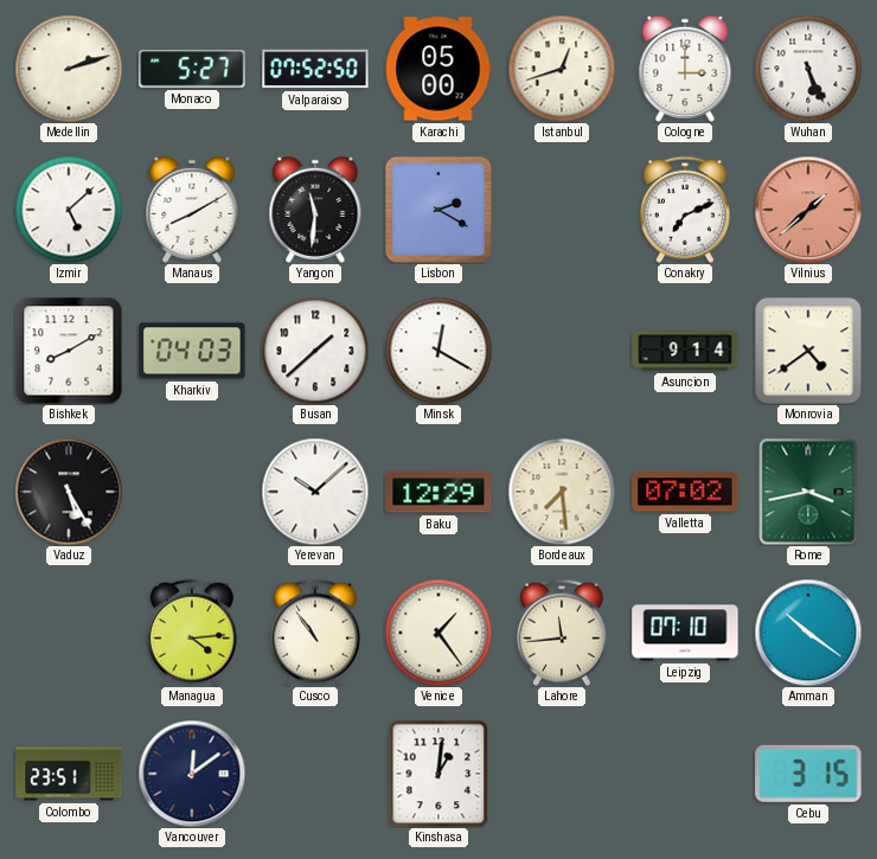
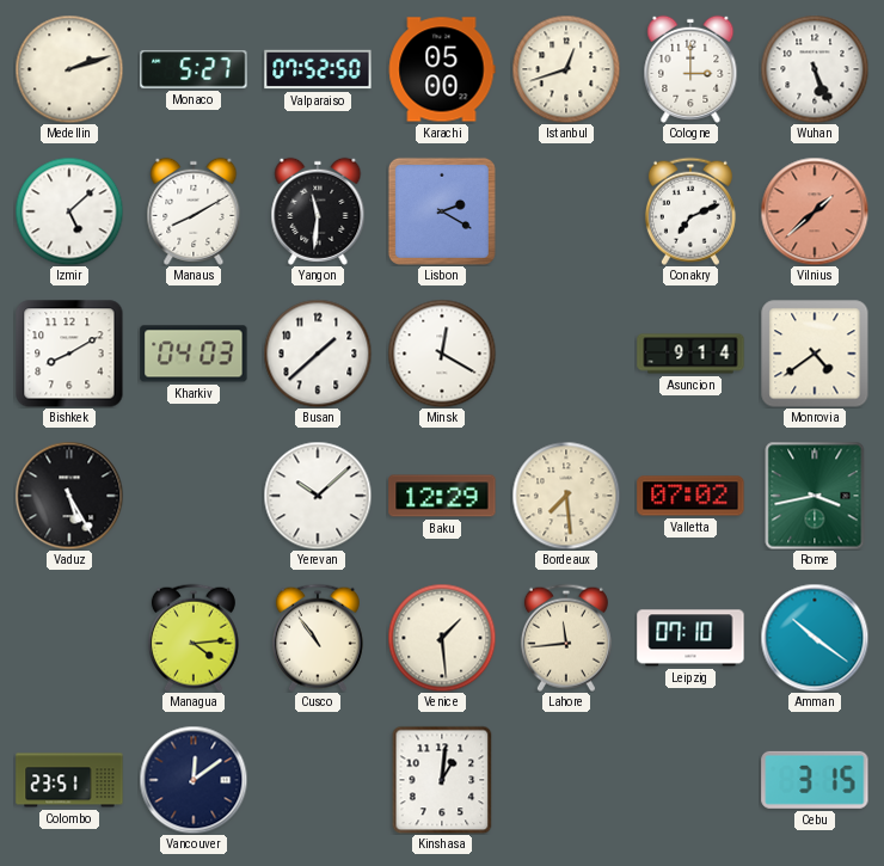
Venice: 1:24 -> 1:29 (442, 638)
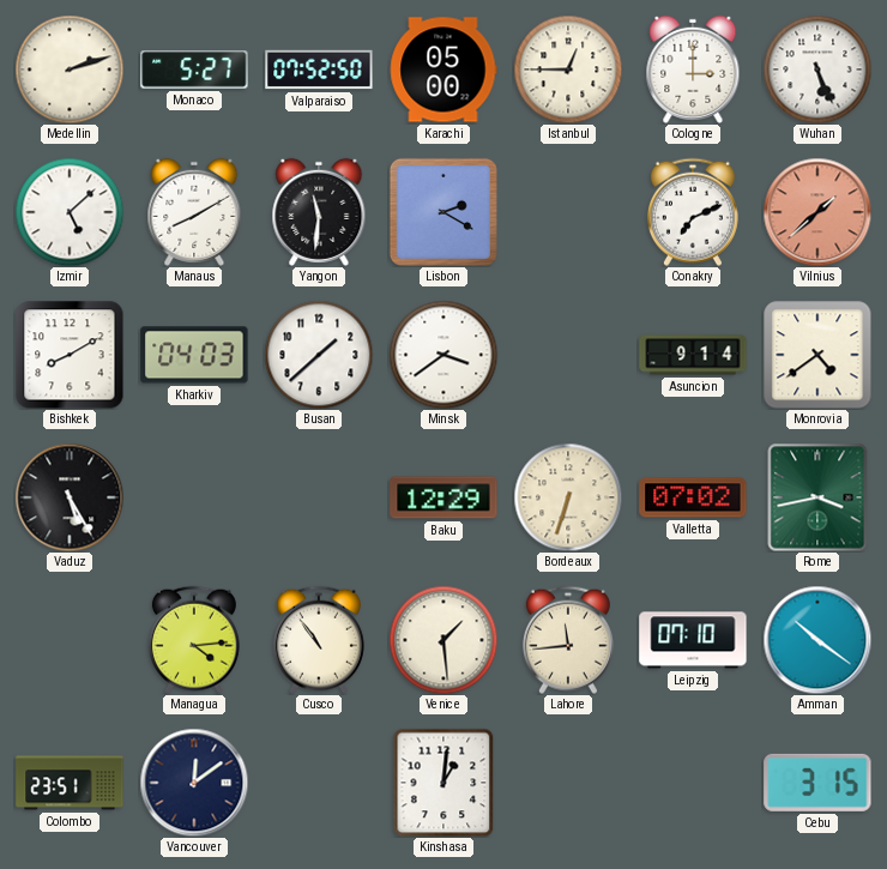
Istanbul: 12:42 -> 12:45 (568, 70)
Minsk: 12:20 -> 3:39 (444, 355)
Yerevan: 10:08 -> none (318, 496)
Bordeaux: 7:29 -> 6:33 (568, 497)
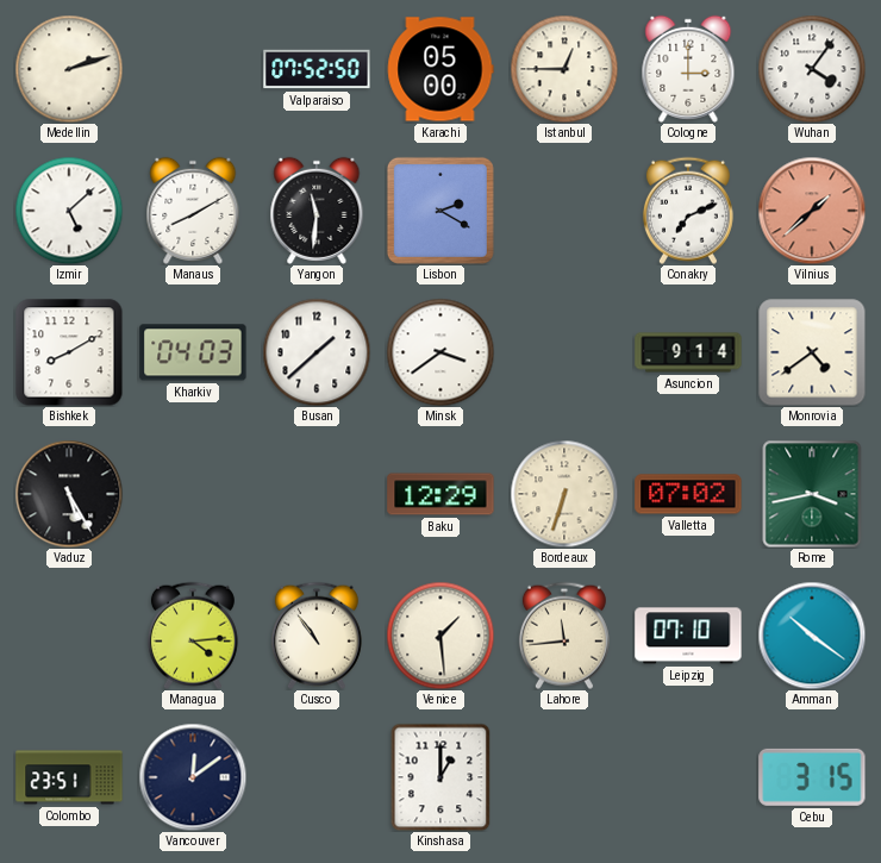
Monaco: 5:27 -> none (194, 71)
Wuhan: 5:26 -> 4:06 (812, 69)
Kinshasa: 1:01 -> 1:00 (440, 777)
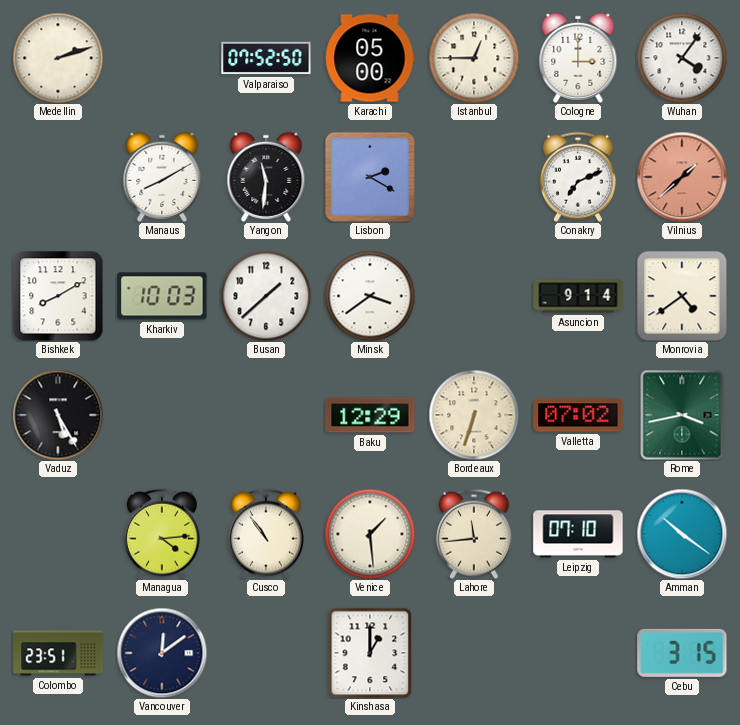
Izmir: 5:08 -> none (69, 211)
Kharkiv: 04:03 -> 10:03 (162, 296)
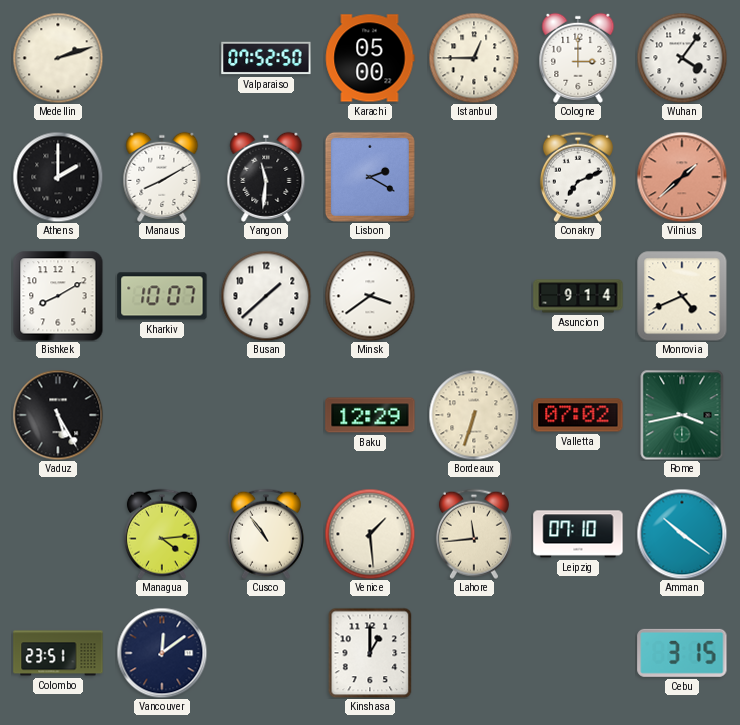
Athens: none -> 2:00 (58, 177)
Kharkiv: 10:03 -> 10:07 (162, 296)
Monrovia: 4:39 -> 4:41 (682, 296)
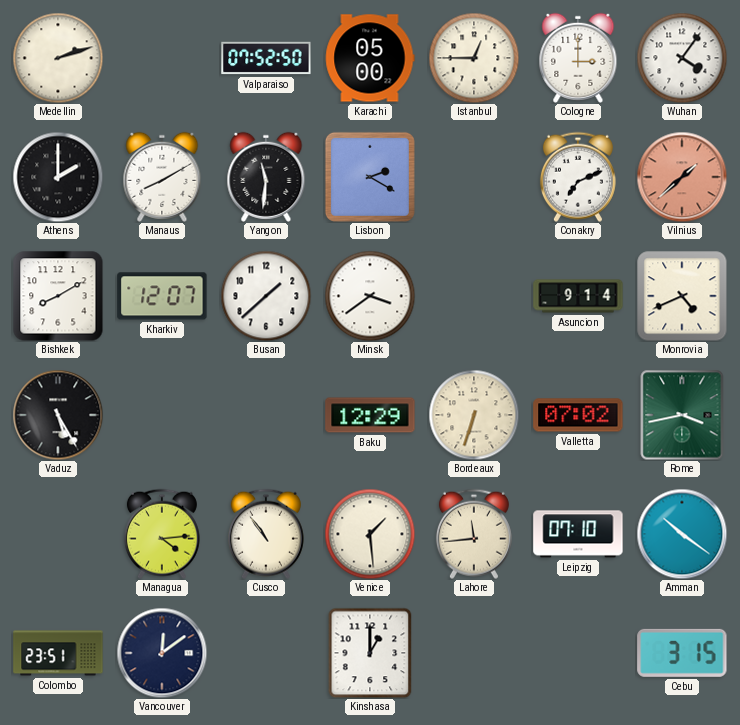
Kharkiv: 10:07 -> 12:07 (162, 296)
